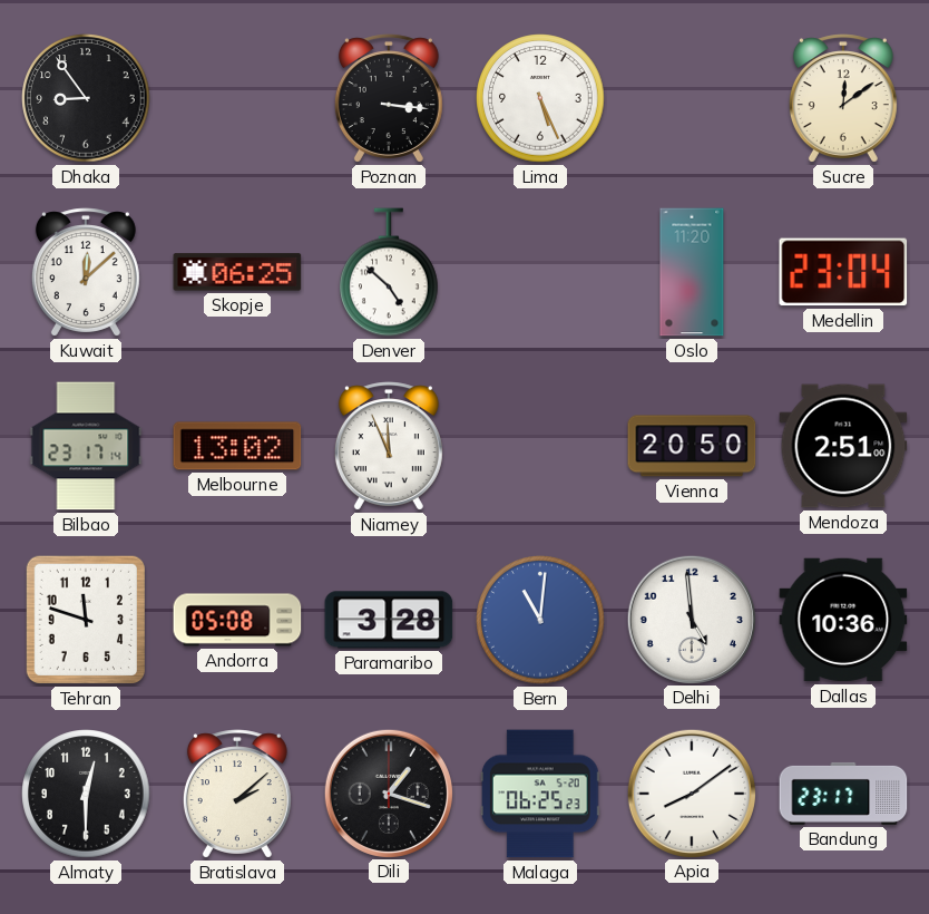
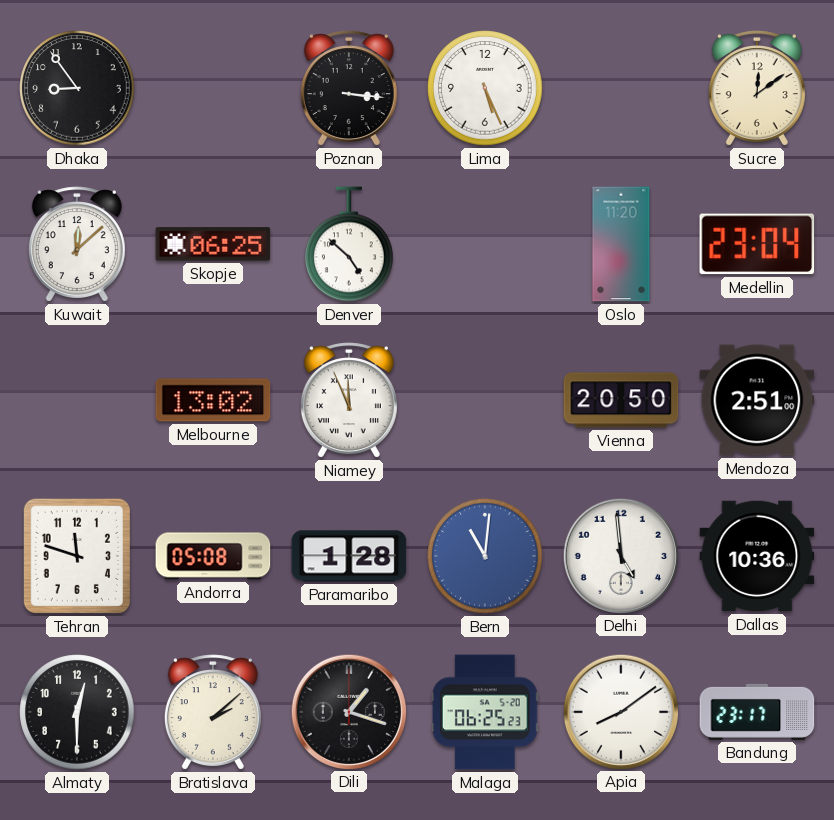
Bilbao: 23:17 -> none (86, 446)
Paramaribo: 3:28 -> 1:28 (349, 556)
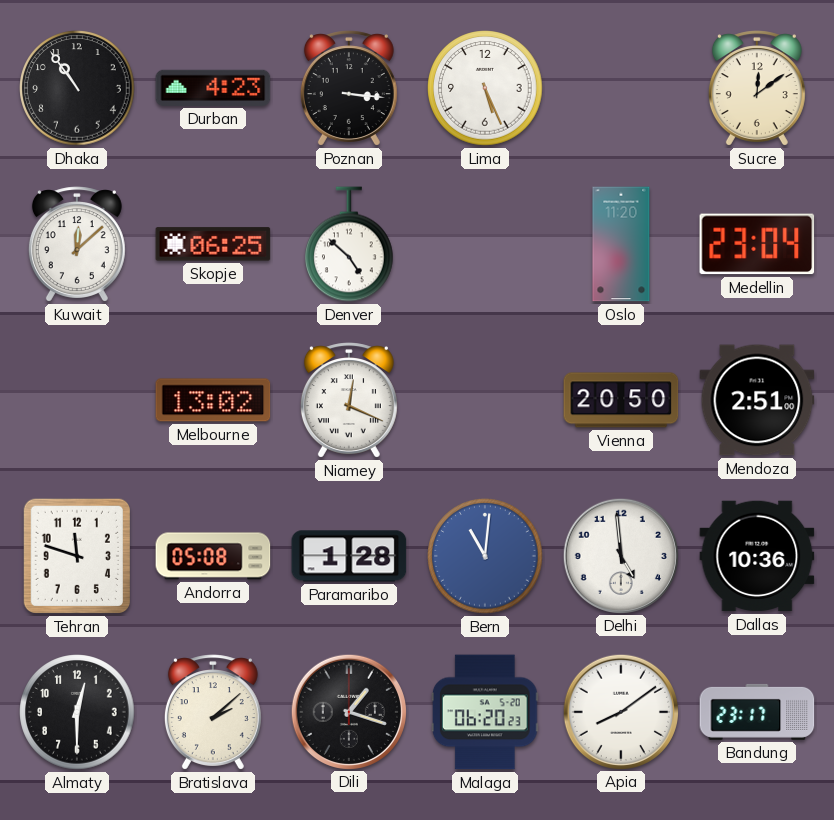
Dhaka: 8:54 -> 10:54 (77, 88)
Durban: none -> 4:23 (213, 88)
Niamey: 11:56 -> 12:19 (349, 400)
Malaga: 06:25 -> 06:20 (485, 712)
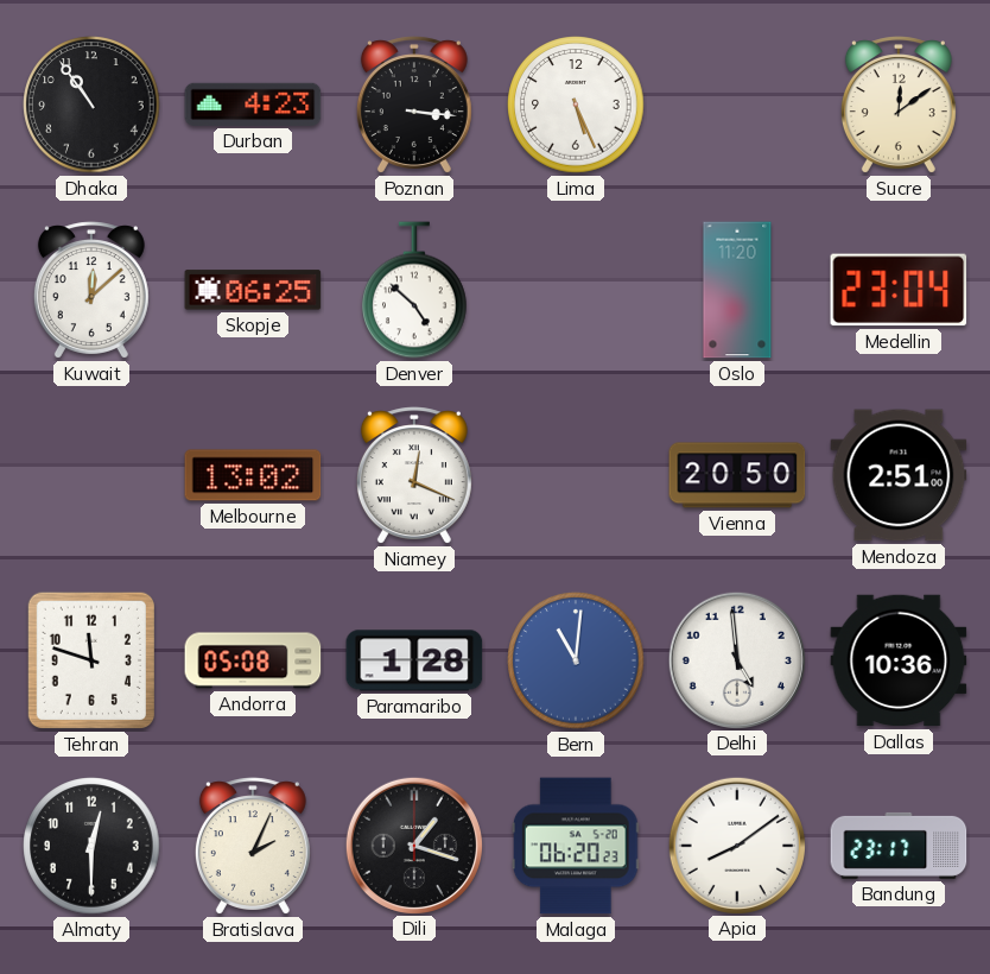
Bratislava: 2:08 -> 2:04 (253, 846)
